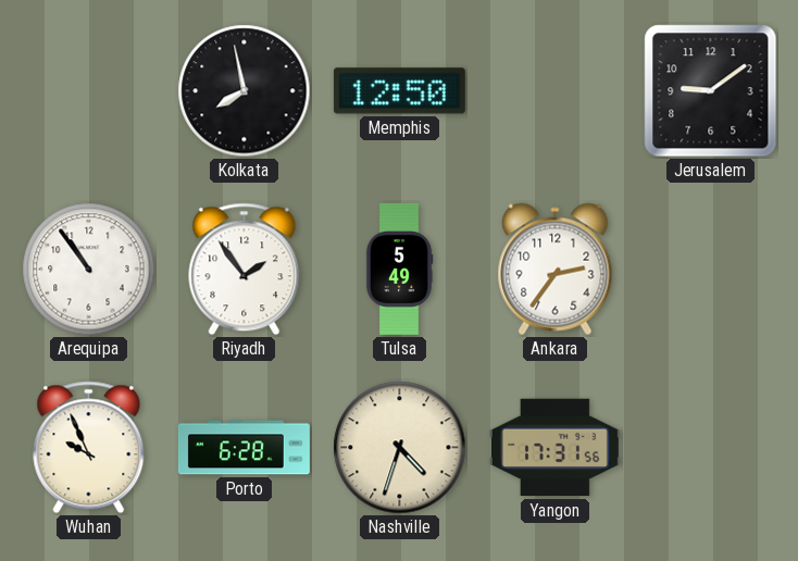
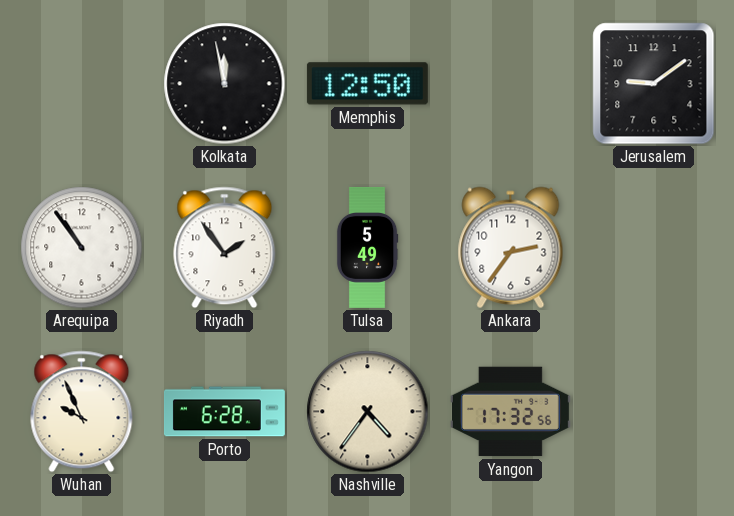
Kolkata: 7:58 -> 11:58 (225, 84)
Nashville: 4:33 -> 4:36 (368, 412)
Yangon: 17:31 -> 17:32 (510, 412)
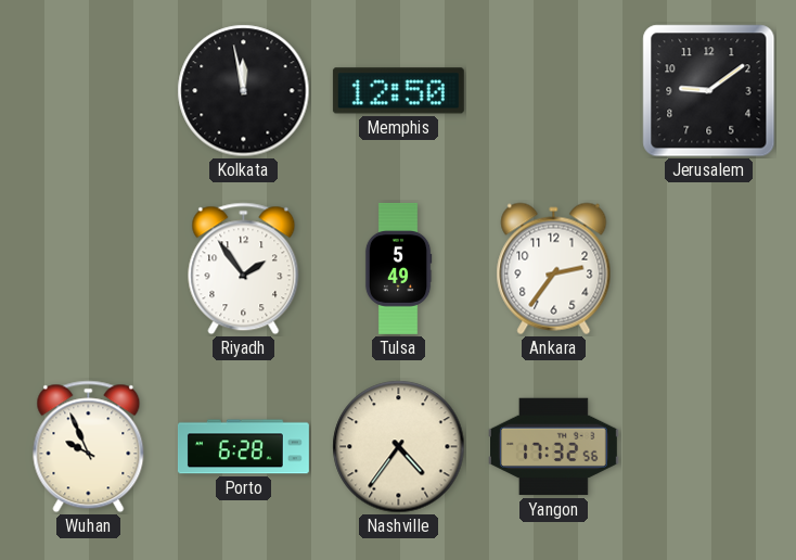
Arequipa: 10:54 -> none (82, 248)
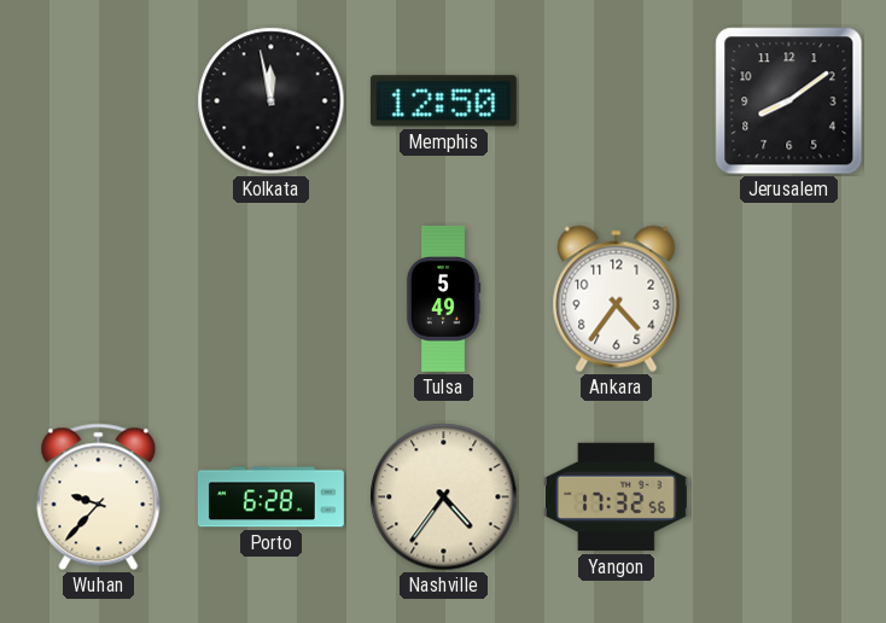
Jerusalem: 9:09 -> 8:09 (789, 101)
Riyadh: 1:54 -> none (244, 269)
Ankara: 2:36 -> 4:36 (617, 299)
Wuhan: 9:56 -> 9:37 (99, 497)
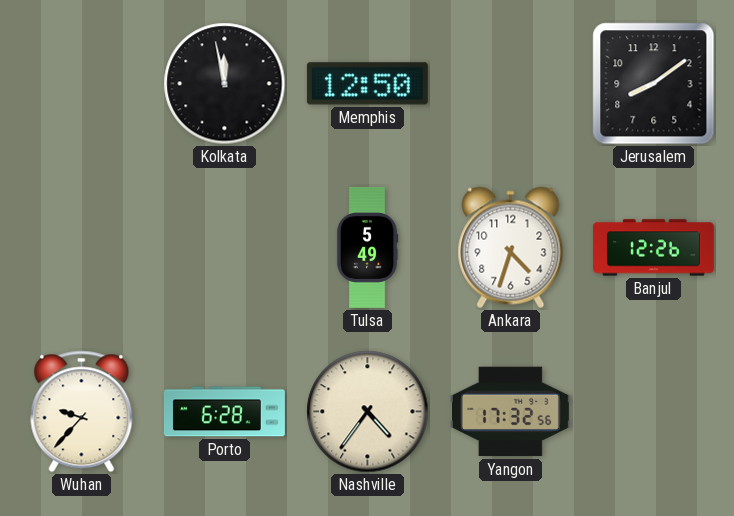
Ankara: 4:36 -> 4:33 (511, 248)
Banjul: none -> 12:26 (653, 248)
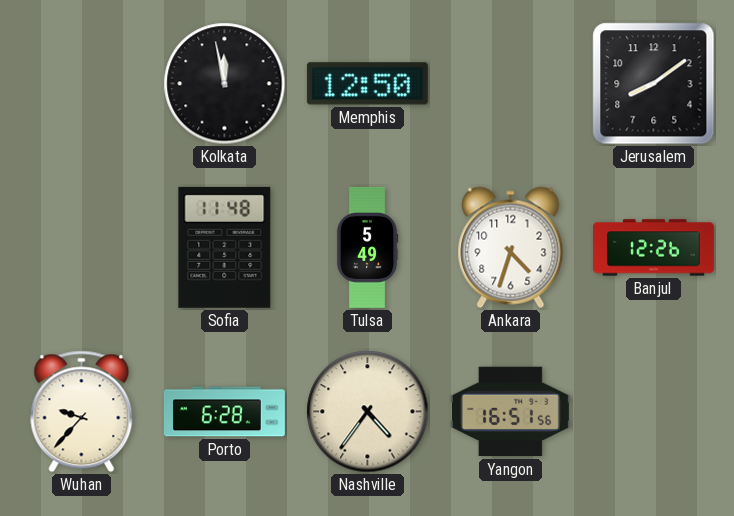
Sofia: none -> 11:48 (225, 247)
Yangon: 17:32 -> 16:51 (510, 412)
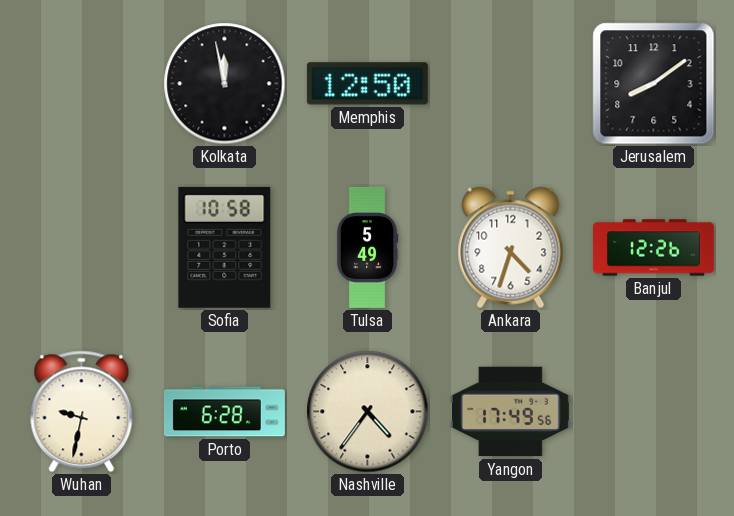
Sofia: 11:48 -> 10:58 (225, 247)
Wuhan: 9:37 -> 9:32 (82, 412)
Yangon: 16:51 -> 17:49 (510, 412)
